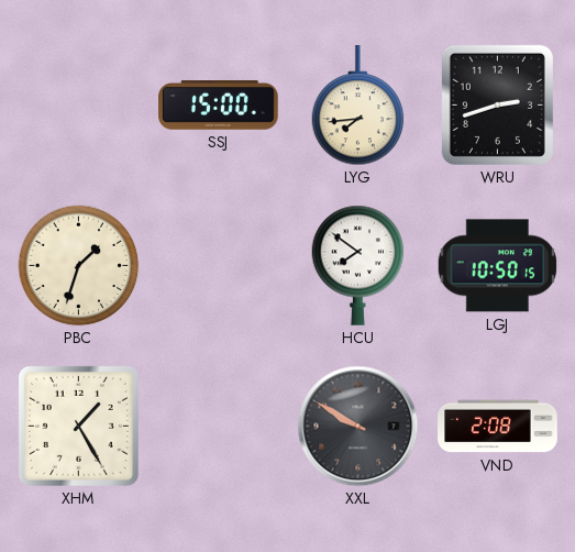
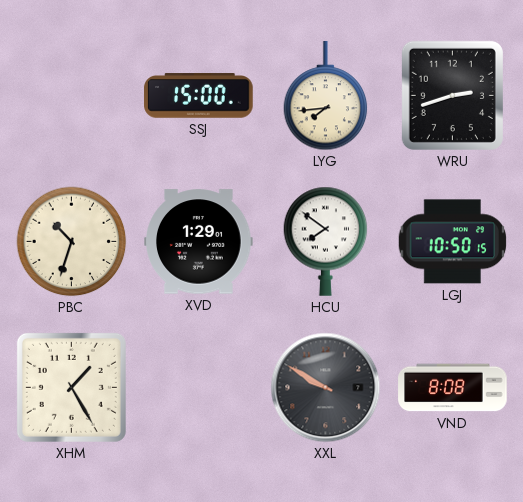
PBC: 1:33 -> 10:33 (72, 242)
XVD: none -> 1:29 (199, 242)
VND: 2:08 -> 8:08 (453, 388)
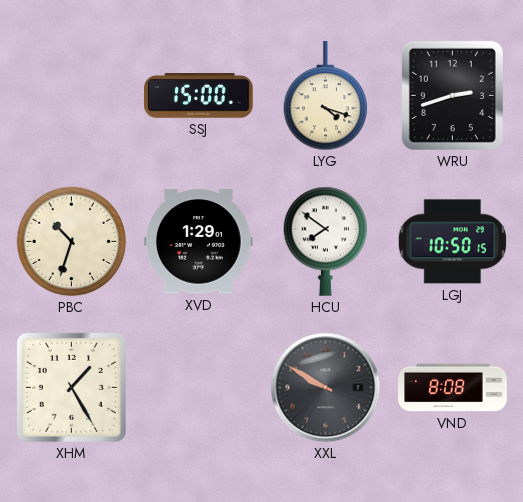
LYG: 7:44 -> 4:18 (326, 96)
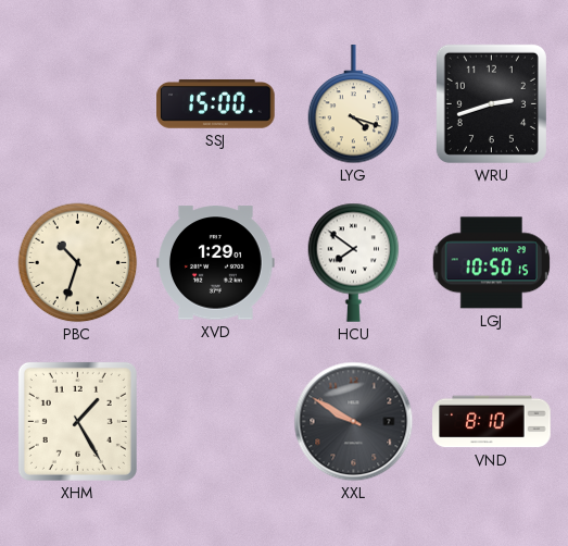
VND: 8:08 -> 8:10 (492, 422)
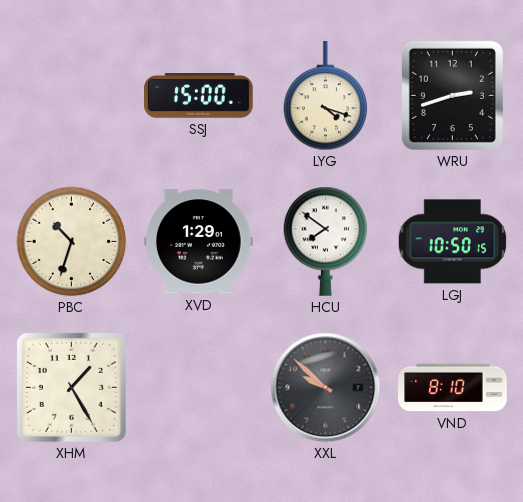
XXL: 9:50 -> 9:52 (326, 388)
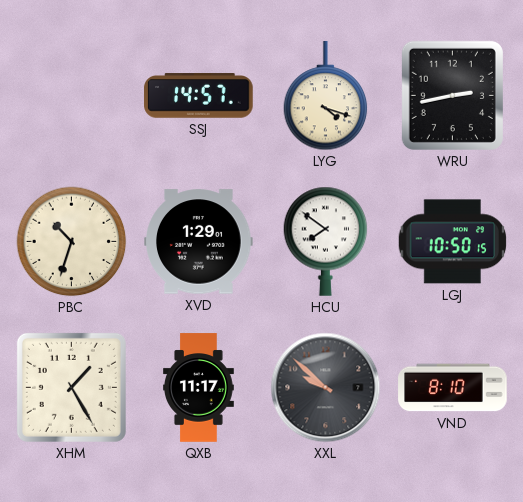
SSJ: 15:00 -> 14:57 (199, 96)
WRU: 2:42 -> 2:43 (452, 95)
QXB: none -> 11:17 (199, 388)
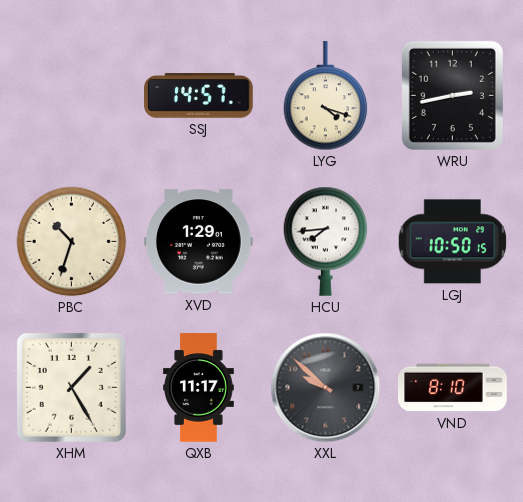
HCU: 7:51 -> 7:44 (326, 241)
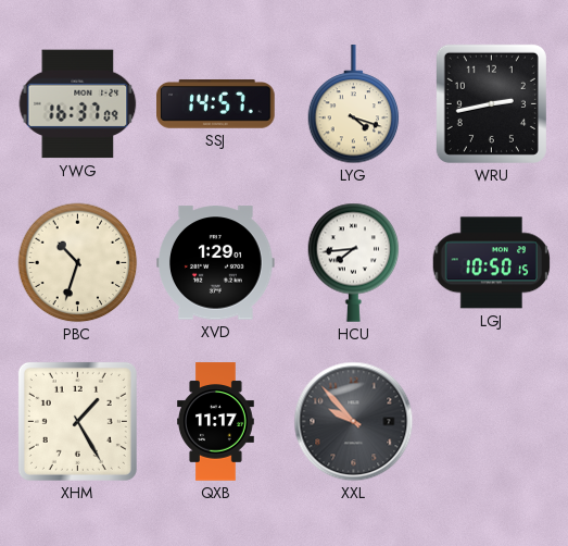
YWG: none -> 16:37 (78, 104)
XXL: 9:52 -> 9:53 (354, 422)
VND: 8:10 -> none (453, 388)
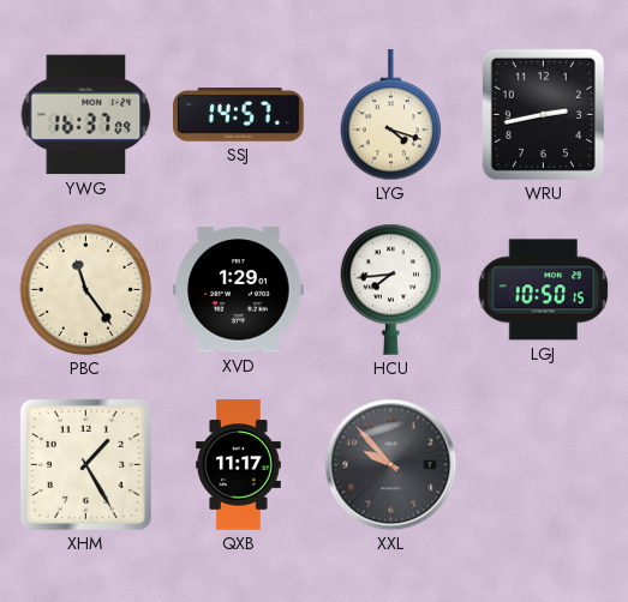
PBC: 10:33 -> 11:24 (86, 290)
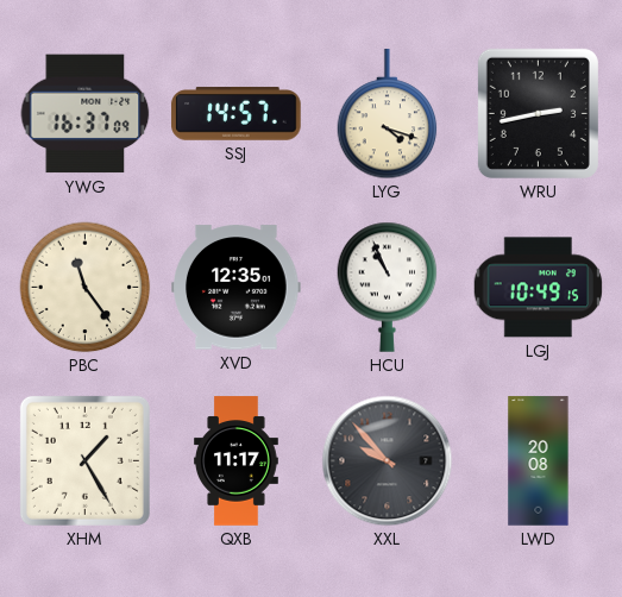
XVD: 1:29 -> 12:35 (237, 288)
HCU: 7:44 -> 10:56 (388, 287)
LGJ: 10:50 -> 10:49 (539, 288)
LWD: none -> 20:08 (539, 461)
